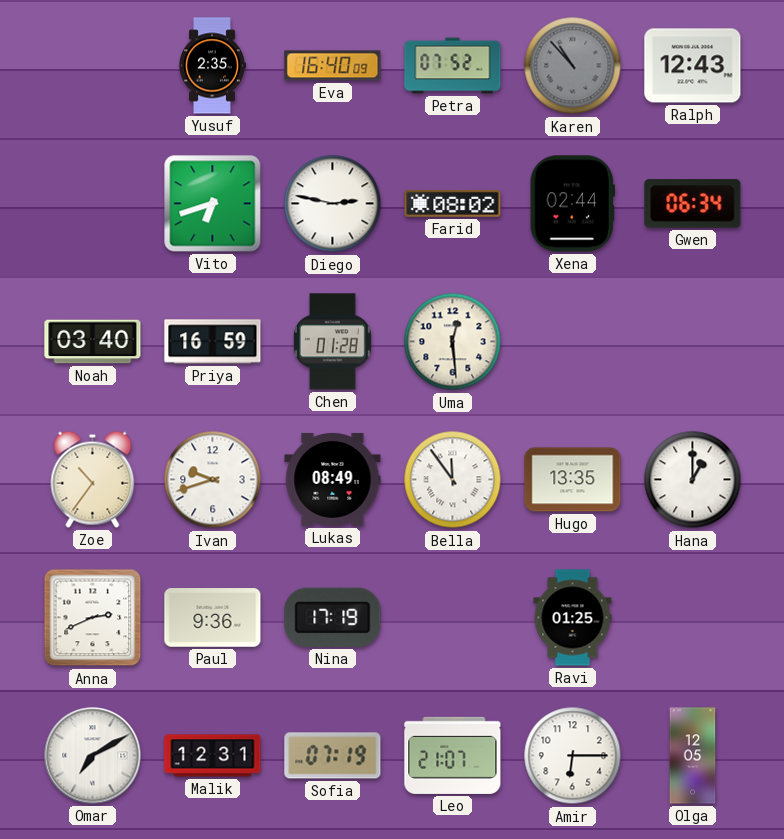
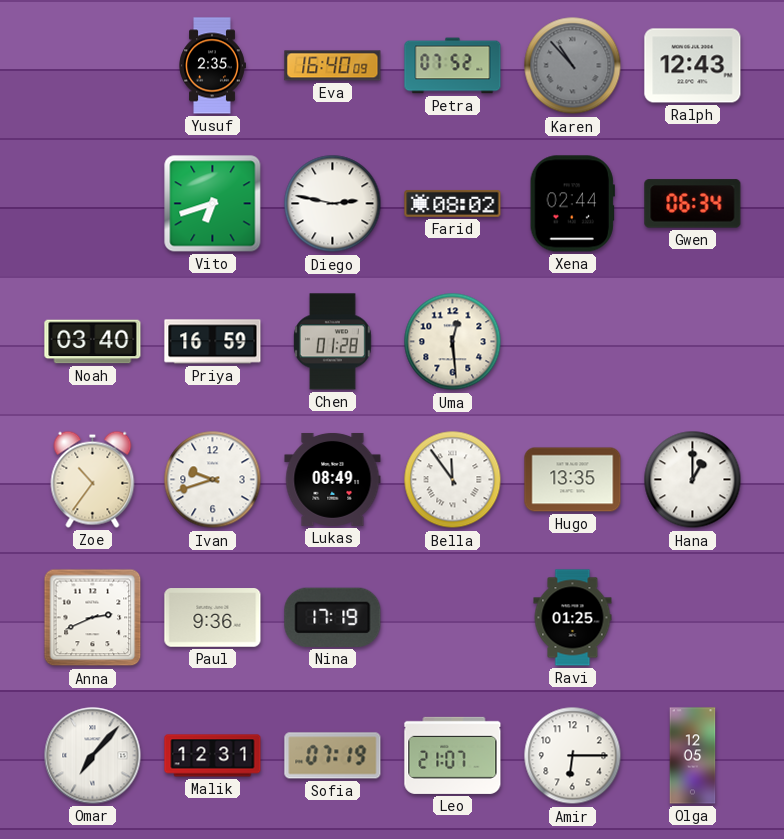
Omar: 7:10 -> 7:07 (93, 756)
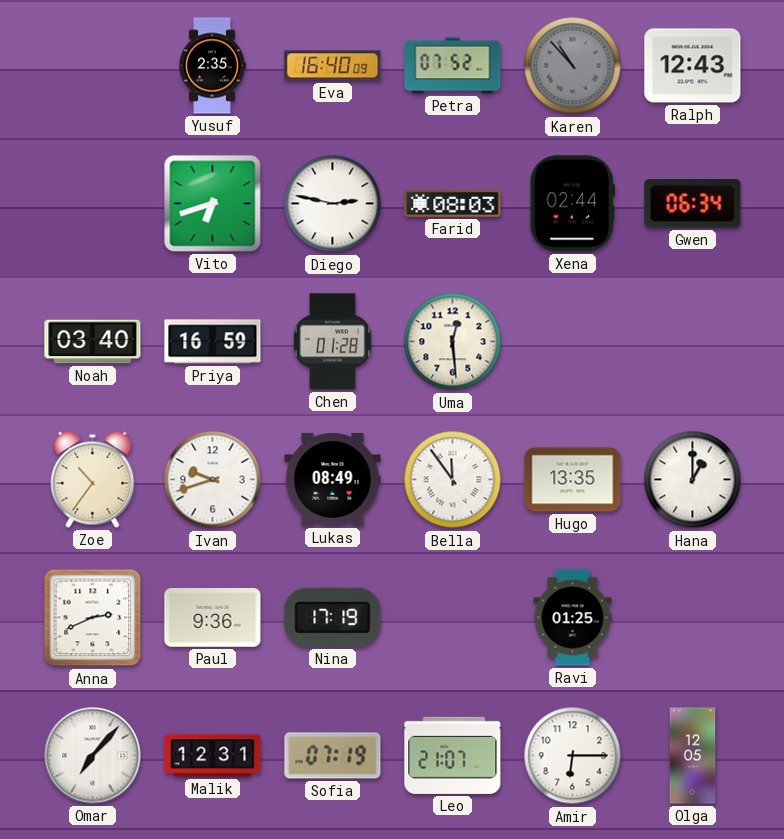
Farid: 08:02 -> 08:03 (453, 203)
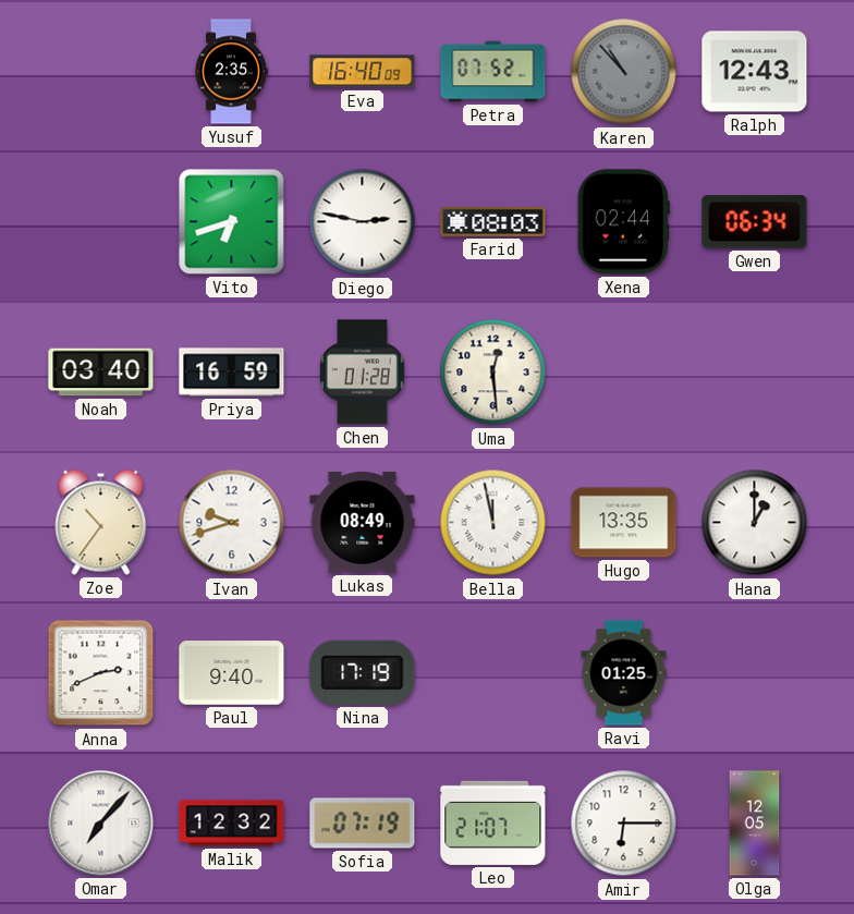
Bella: 11:54 -> 11:58 (493, 523)
Paul: 9:36 -> 9:40 (232, 673)
Malik: 12:31 -> 12:32 (232, 824)
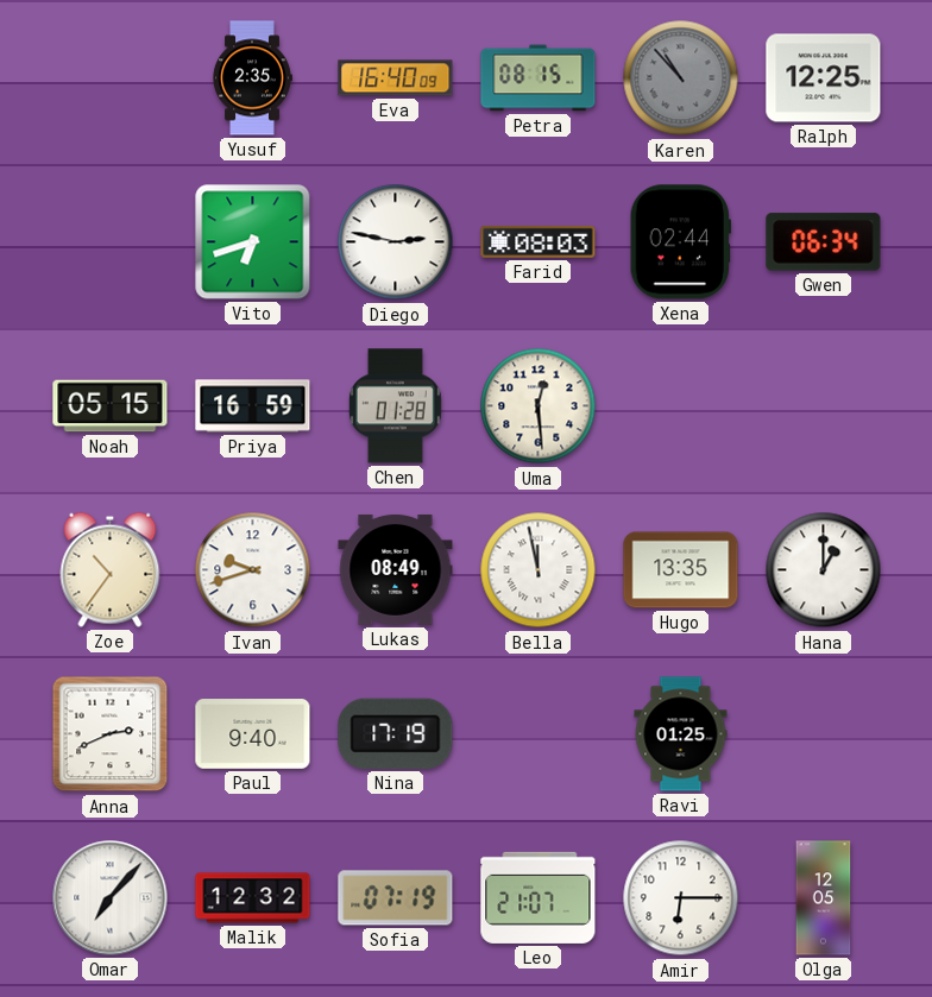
Petra: 07:52 -> 08:15 (539, 78)
Ralph: 12:43 -> 12:25 (824, 78)
Noah: 03:40 -> 05:15 (111, 406)
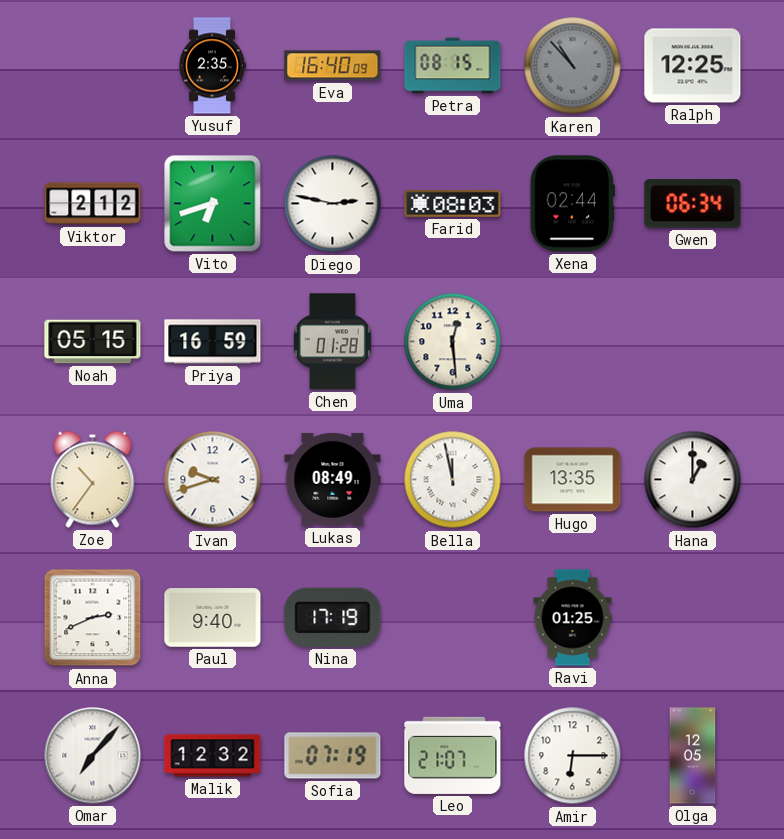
Viktor: none -> 2:12 (93, 204)
